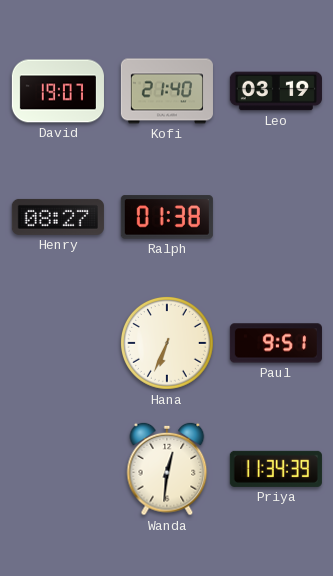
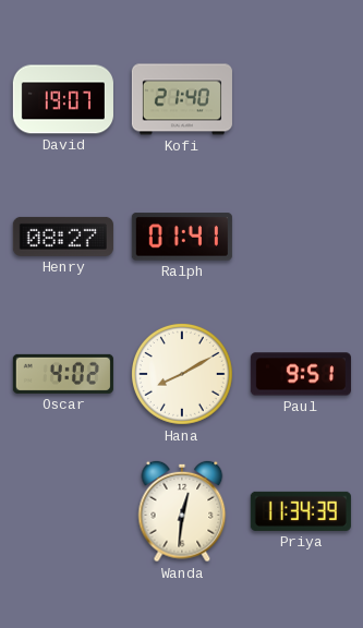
Leo: 03:19 -> none (276, 91)
Ralph: 01:38 -> 01:41 (182, 237)
Oscar: none -> 4:02 (63, 374)
Hana: 6:34 -> 8:10 (182, 374)
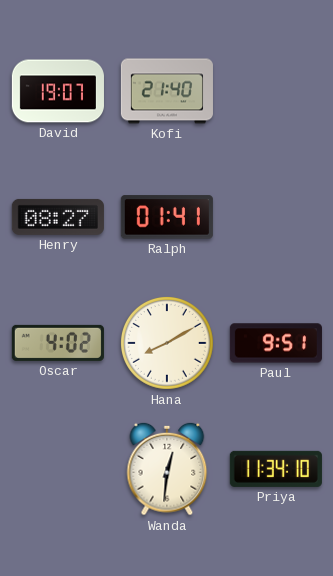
Priya: 11:34:39 -> 11:34:10 (276, 469)
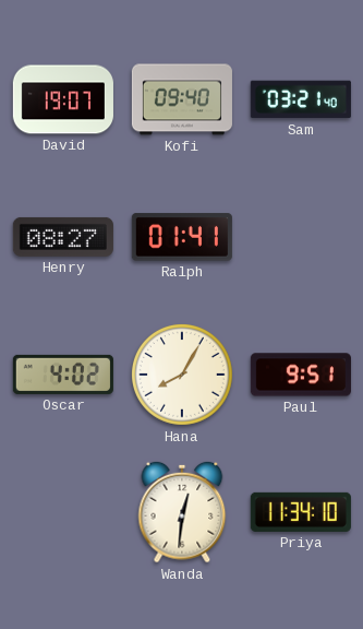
Kofi: 21:40 -> 09:40 (182, 99)
Sam: none -> 03:21 (301, 99)
Hana: 8:10 -> 8:05 (182, 375)
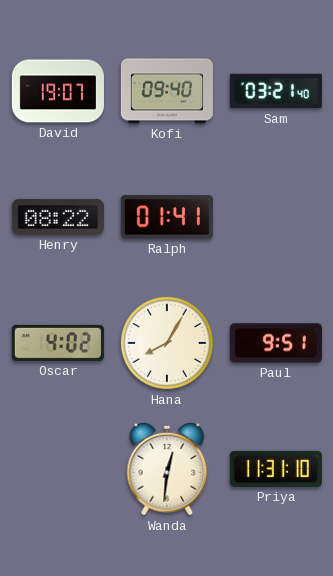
Henry: 08:27 -> 08:22 (58, 217)
Priya: 11:34 -> 11:31 (276, 469)
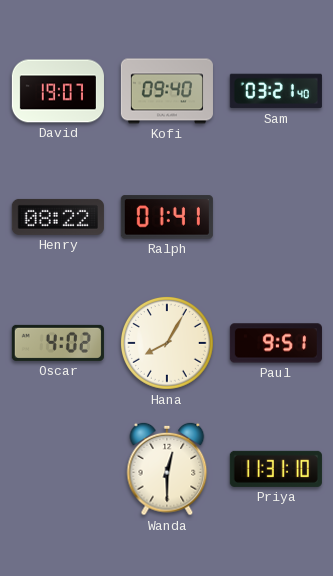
Wanda: 12:31 -> 12:30 (167, 469)
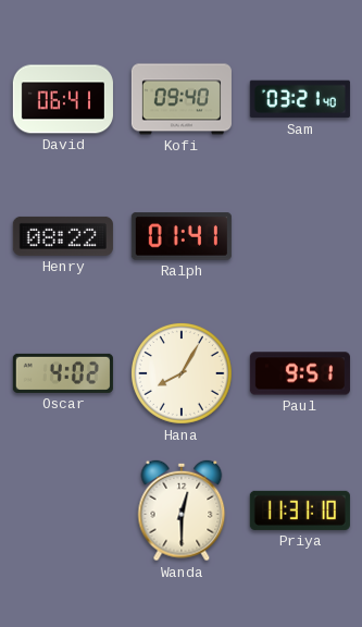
David: 19:07 -> 06:41 (63, 99)
